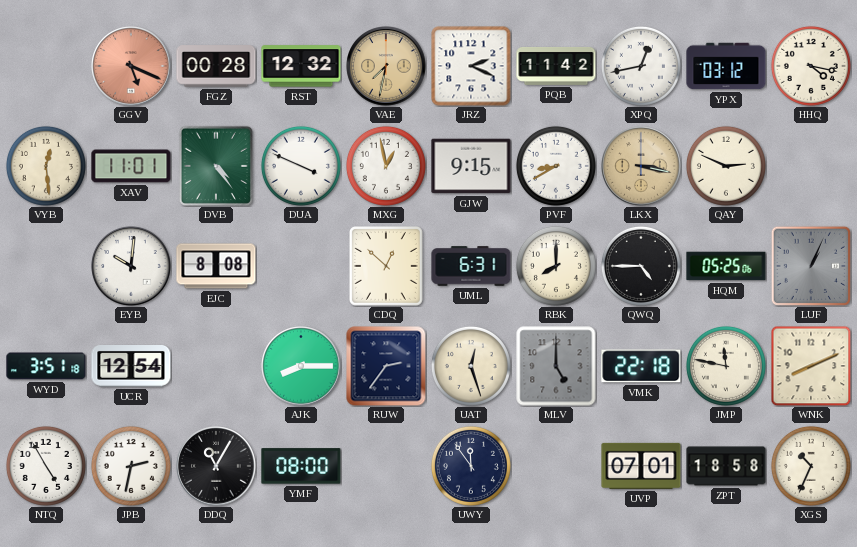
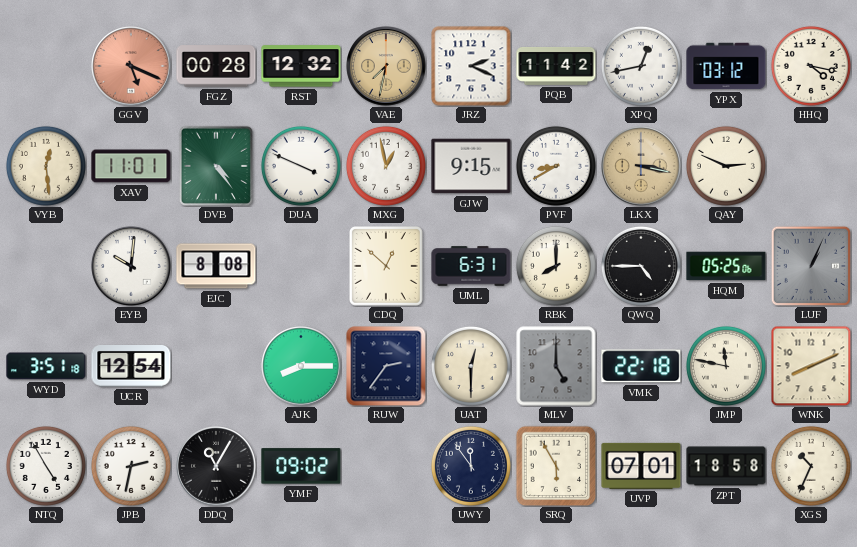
UAT: 12:27 -> 12:30 (471, 366)
YMF: 08:00 -> 09:02 (301, 466)
SRQ: none -> 5:55 (556, 466)
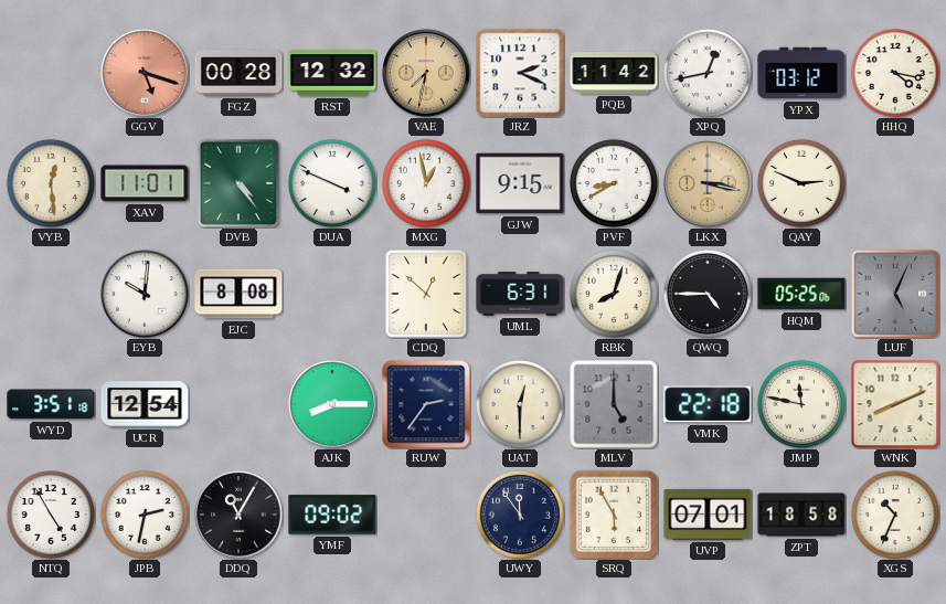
GGV: 5:19 -> 5:18 (145, 73)
RBK: 8:00 -> 8:03 (614, 294)
LUF: 1:04 -> 5:04 (895, 294)
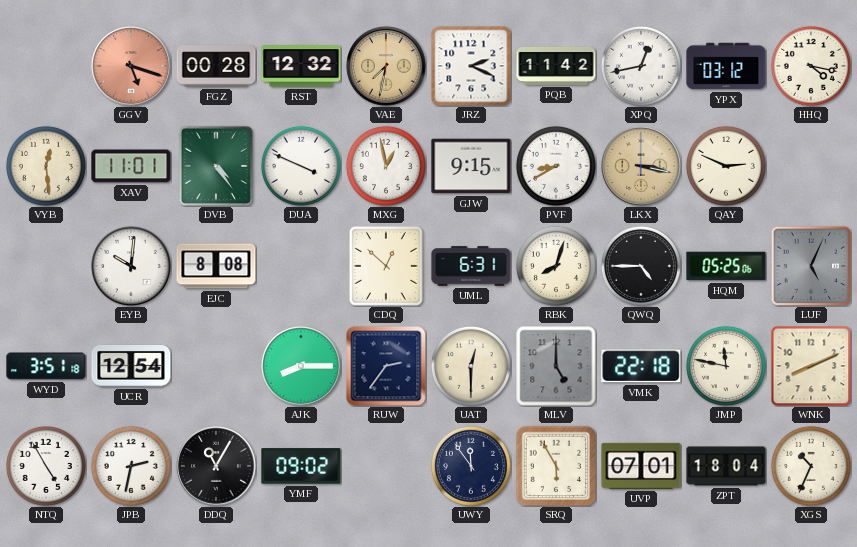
ZPT: 18:58 -> 18:04 (726, 466)
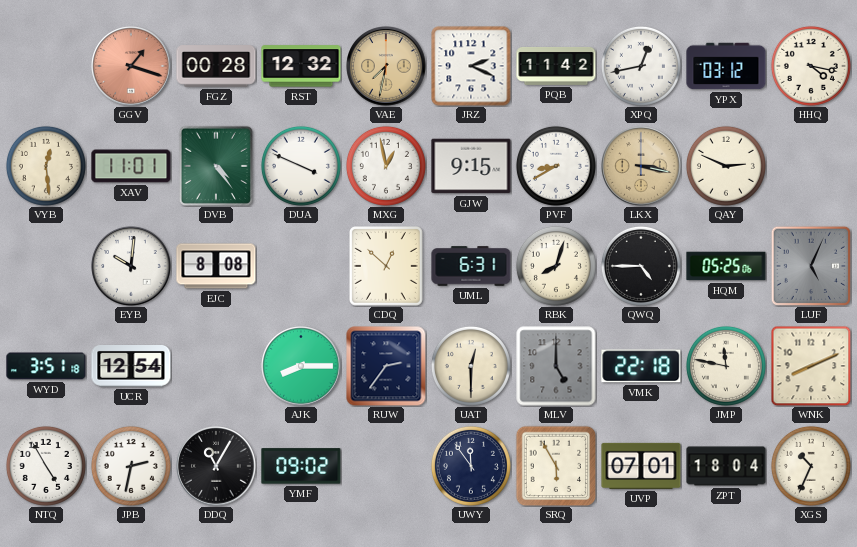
GGV: 5:18 -> 1:18 (131, 66)
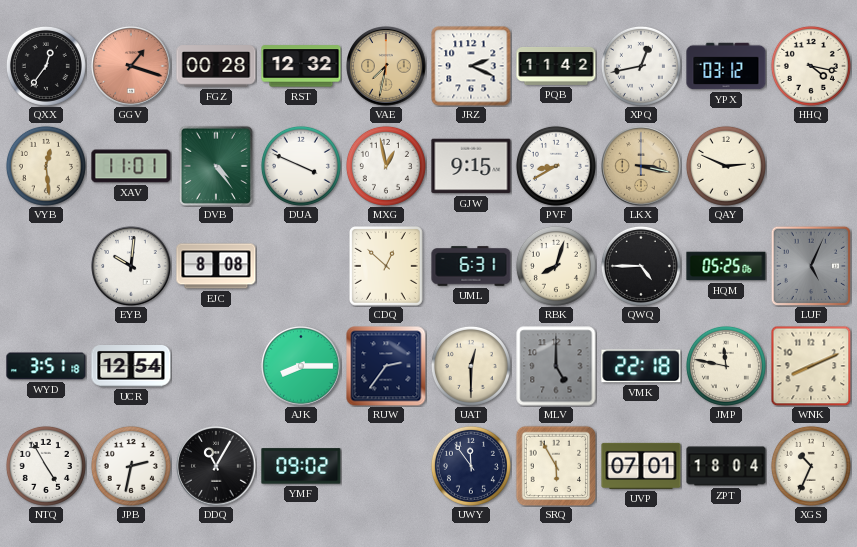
QXX: none -> 12:36 (46, 66)
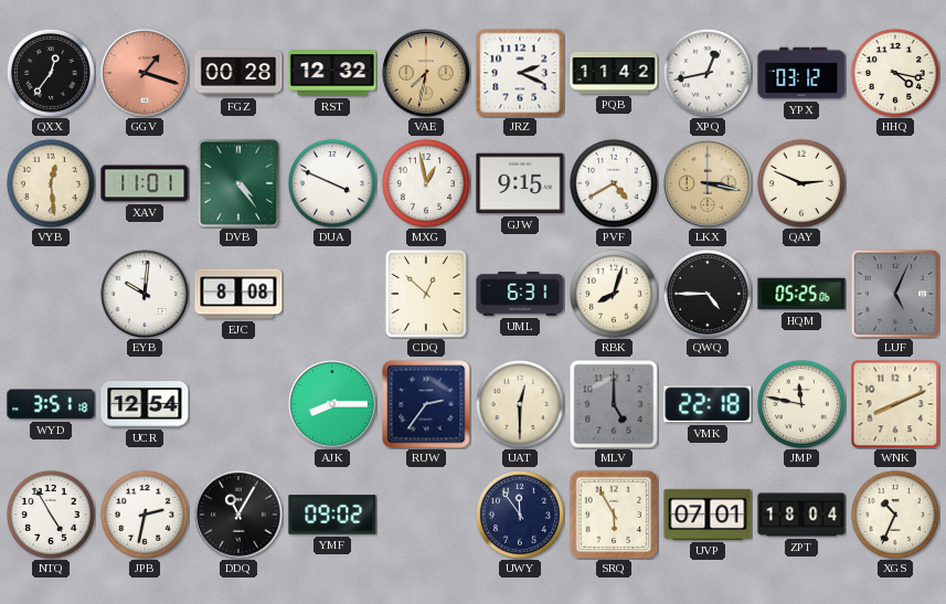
PVF: 8:40 -> 4:40 (614, 183)
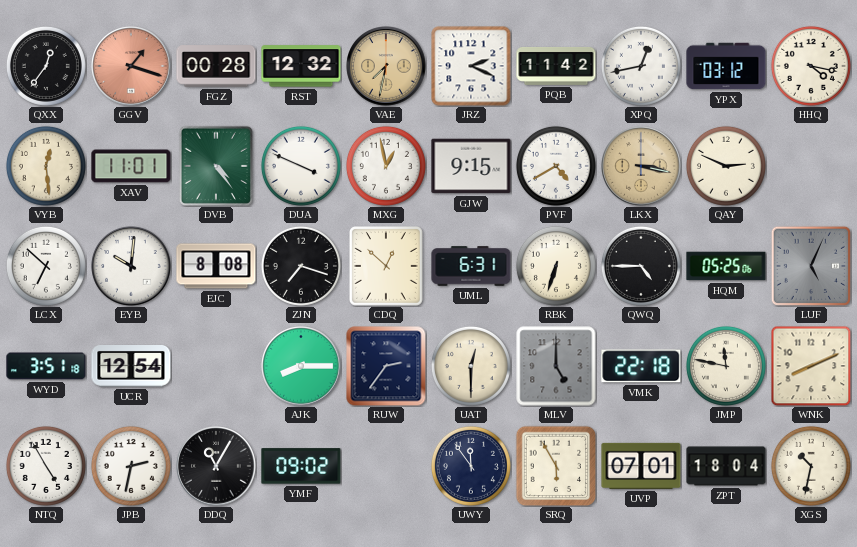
LCX: none -> 6:52 (46, 266)
ZJN: none -> 7:18 (301, 266)
RBK: 8:03 -> 6:33 (556, 266)
XGS: 10:34 -> 10:32 (811, 466)
